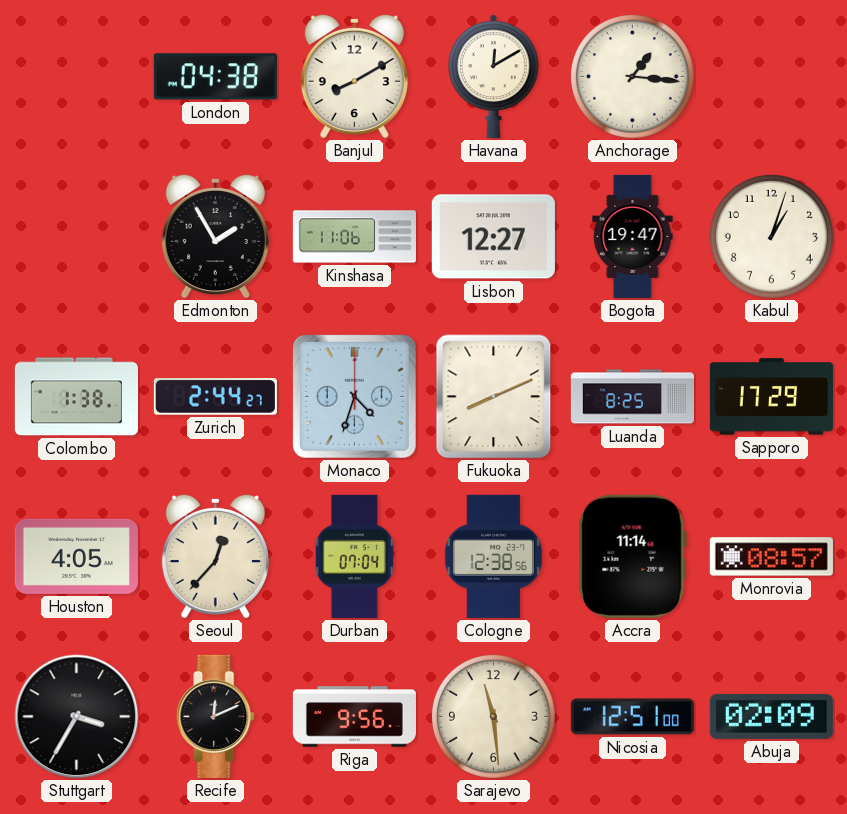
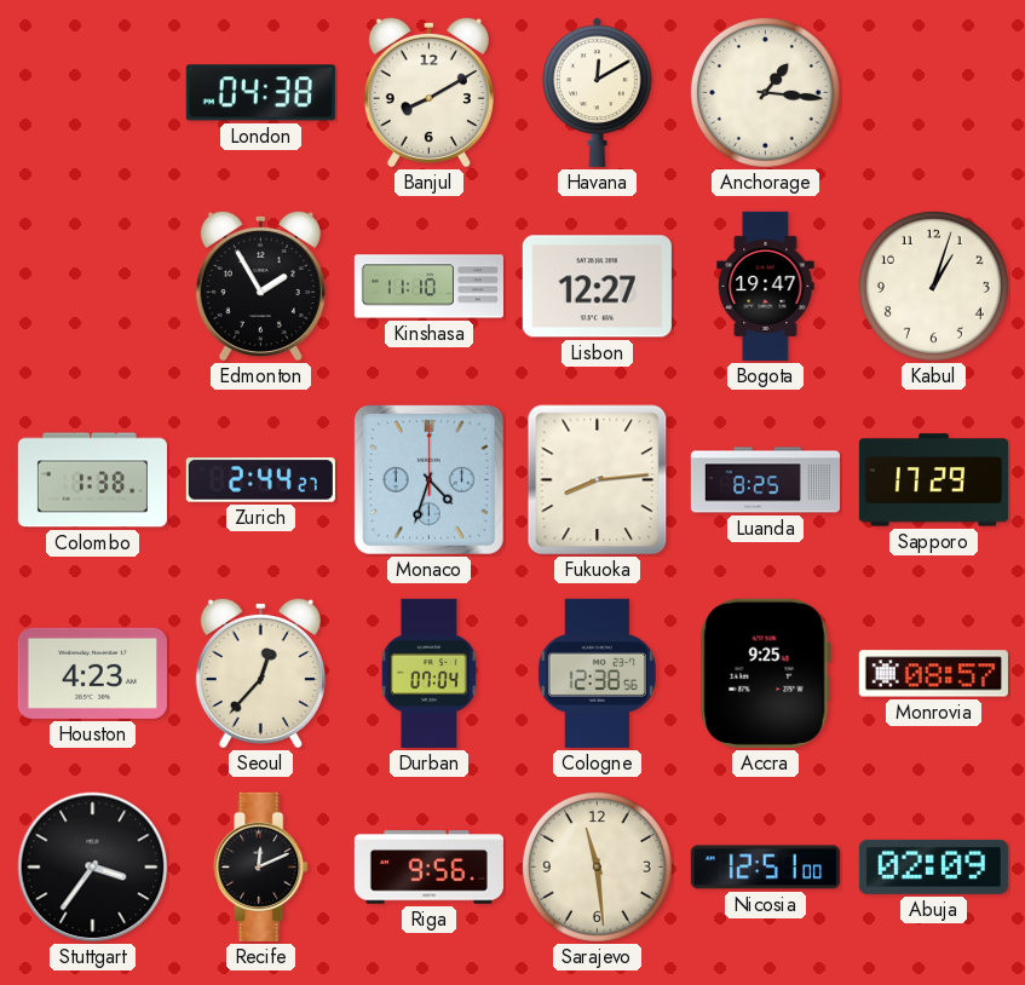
Kinshasa: 11:06 -> 11:10 (428, 287)
Fukuoka: 8:11 -> 8:14 (598, 480)
Houston: 4:05 -> 4:23 (92, 673)
Accra: 11:14 -> 9:25 (765, 673)
Stuttgart: 3:35 -> 3:36 (93, 868)
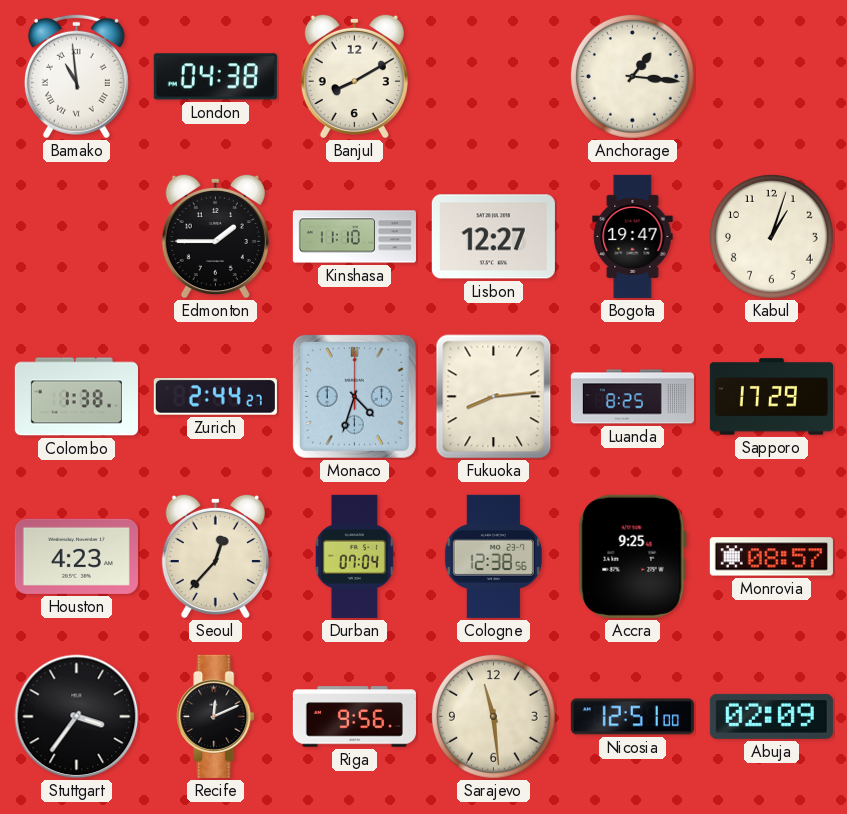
Bamako: none -> 10:59 (76, 76)
Havana: 12:10 -> none (598, 92)
Edmonton: 1:55 -> 1:45 (215, 236)
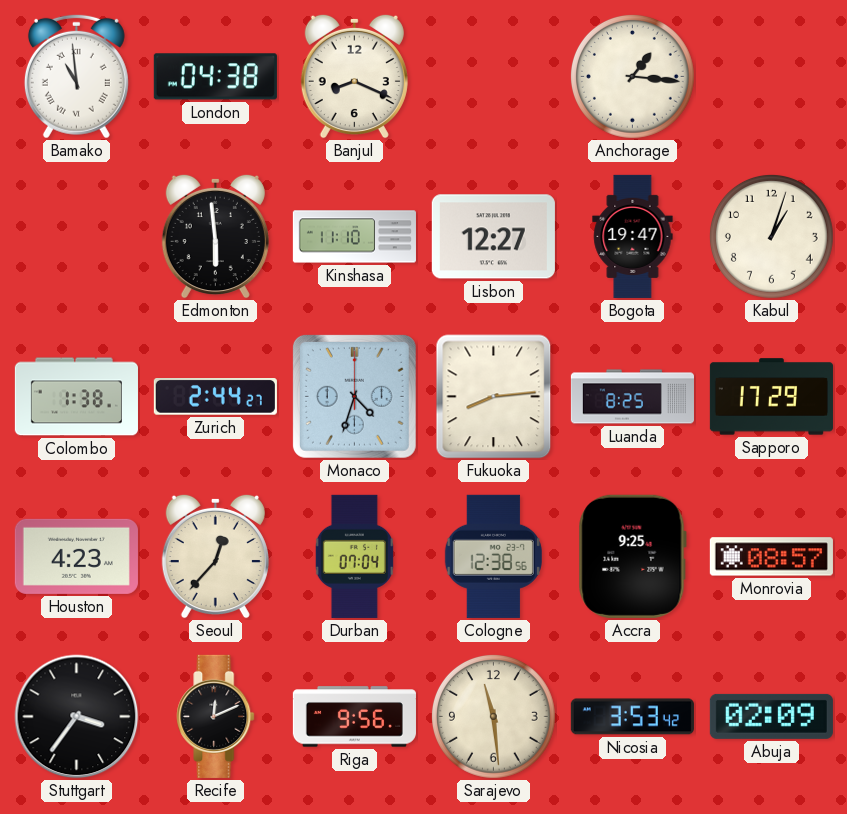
Banjul: 8:10 -> 8:19 (354, 76)
Edmonton: 1:45 -> 5:59 (215, 236)
Nicosia: 12:51 -> 3:53 (632, 717)
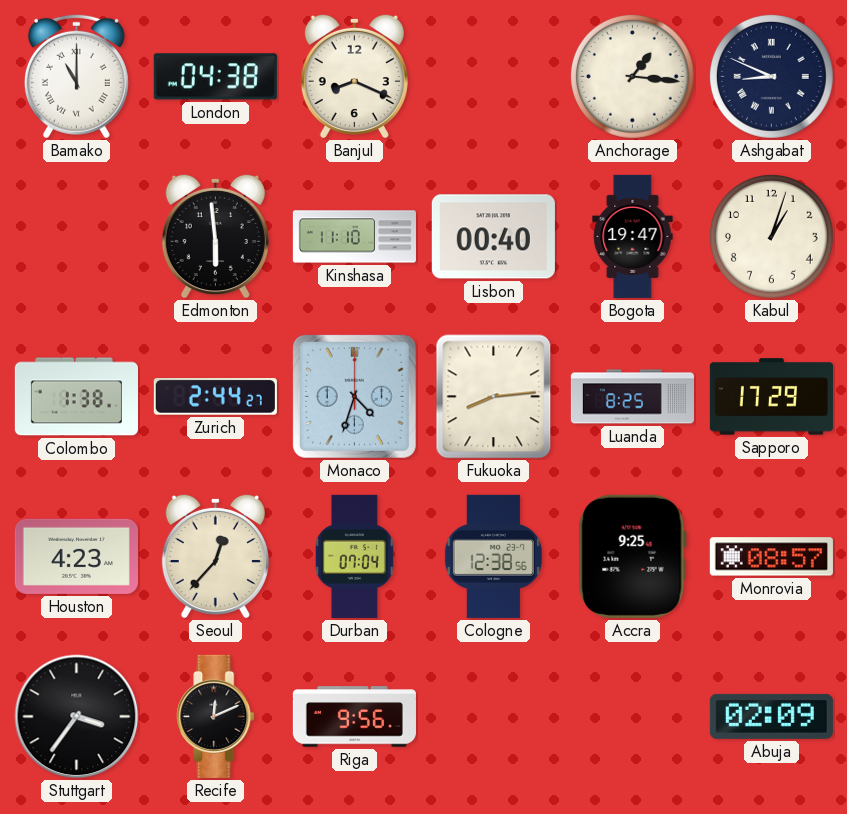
Bamako: 10:59 -> 11:00 (76, 76)
Ashgabat: none -> 8:49 (771, 76)
Lisbon: 12:27 -> 00:40 (493, 237)
Sarajevo: 11:29 -> none (493, 716)
Nicosia: 3:53 -> none (632, 717)
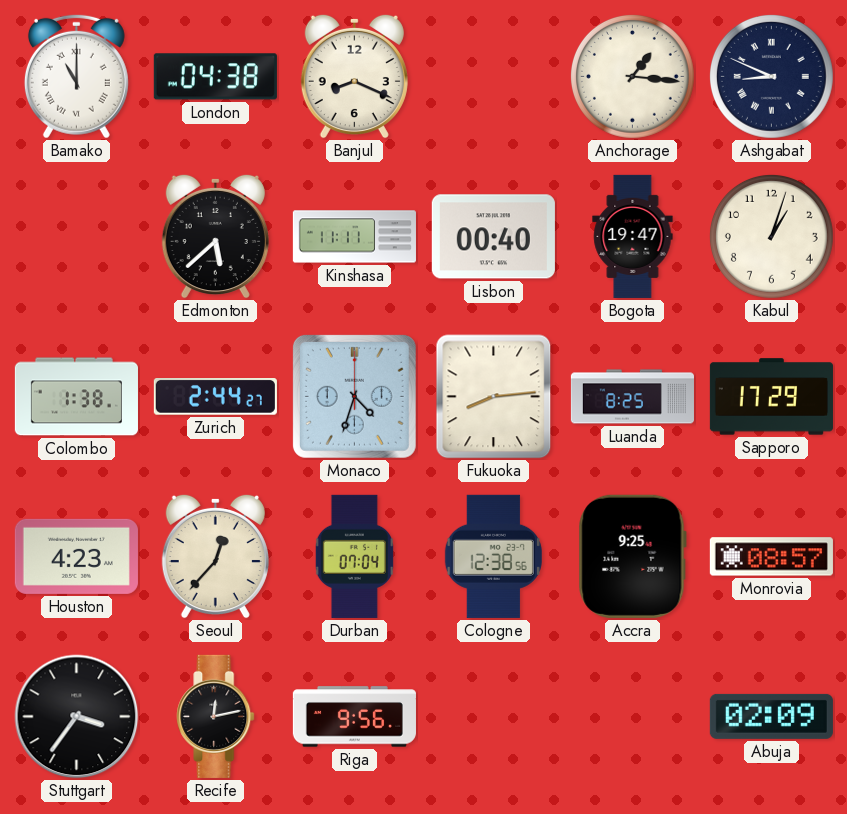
Edmonton: 5:59 -> 5:38 (215, 236)
Kinshasa: 11:10 -> 11:11 (354, 237)
Recife: 12:11 -> 12:13 (216, 716)
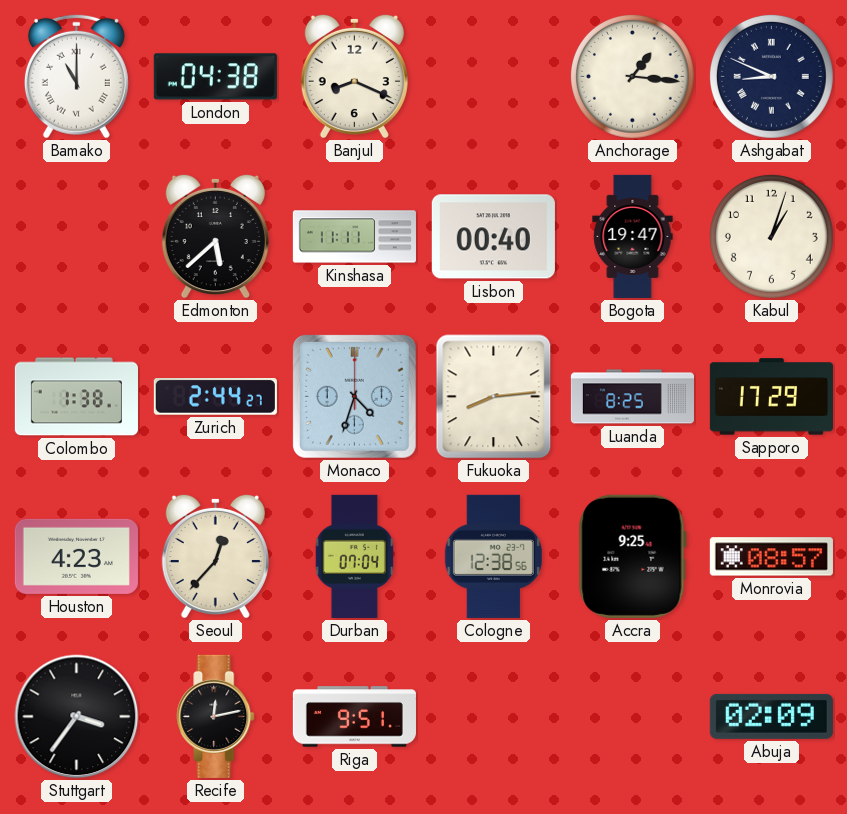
Riga: 9:56 -> 9:51 (354, 717)
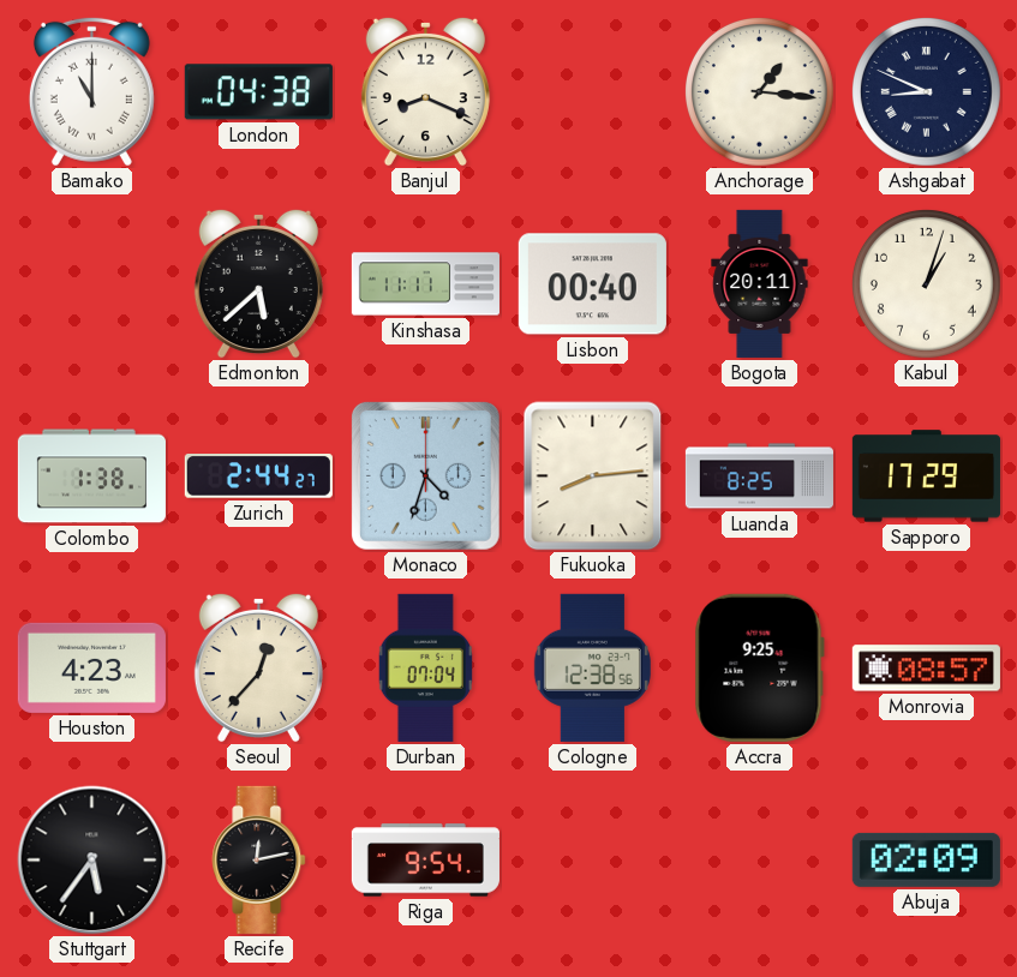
Bogota: 19:47 -> 20:11 (760, 283)
Stuttgart: 3:36 -> 5:36 (92, 861)
Riga: 9:51 -> 9:54 (425, 861)
